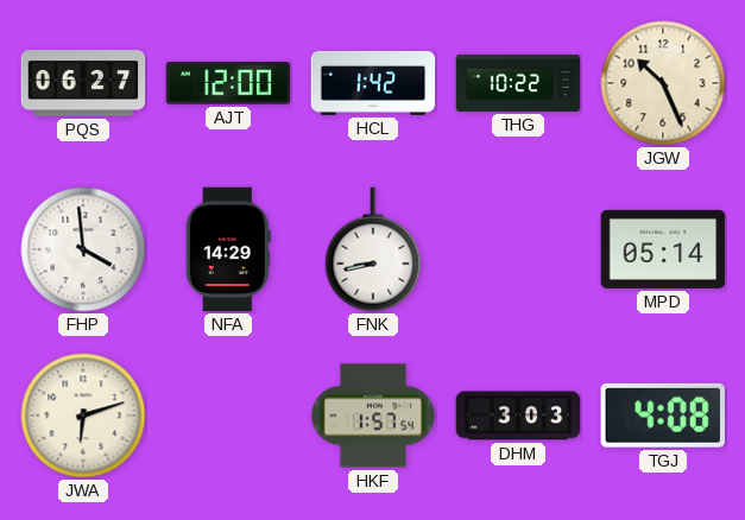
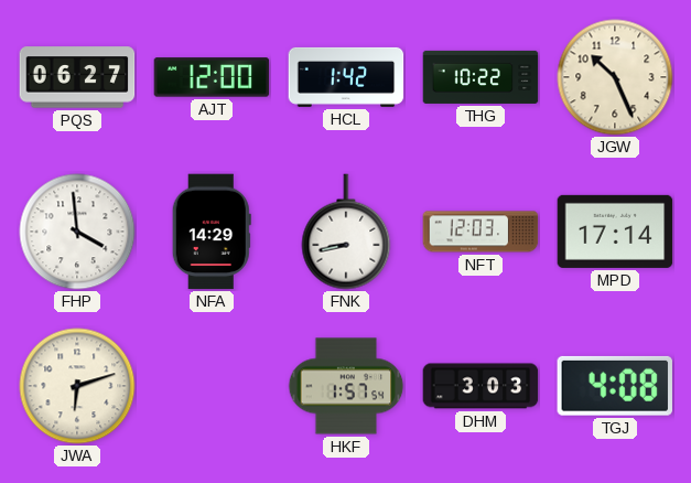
NFT: none -> 12:03 (481, 232)
MPD: 05:14 -> 17:14 (615, 232)
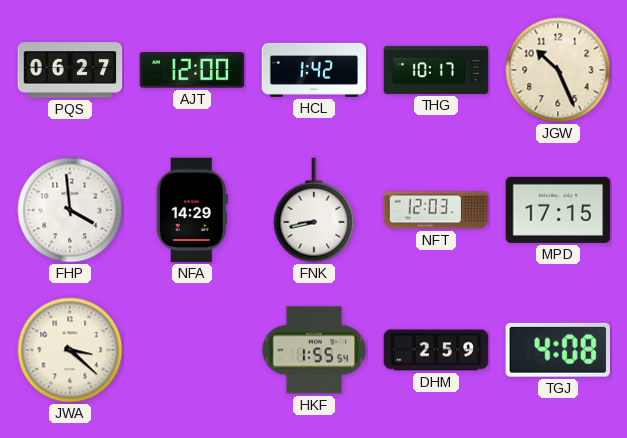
THG: 10:22 -> 10:17 (436, 70)
MPD: 17:14 -> 17:15 (558, 210)
JWA: 6:12 -> 3:22 (70, 350)
HKF: 1:57 -> 1:55 (314, 350)
DHM: 3:03 -> 2:59 (436, 350)
